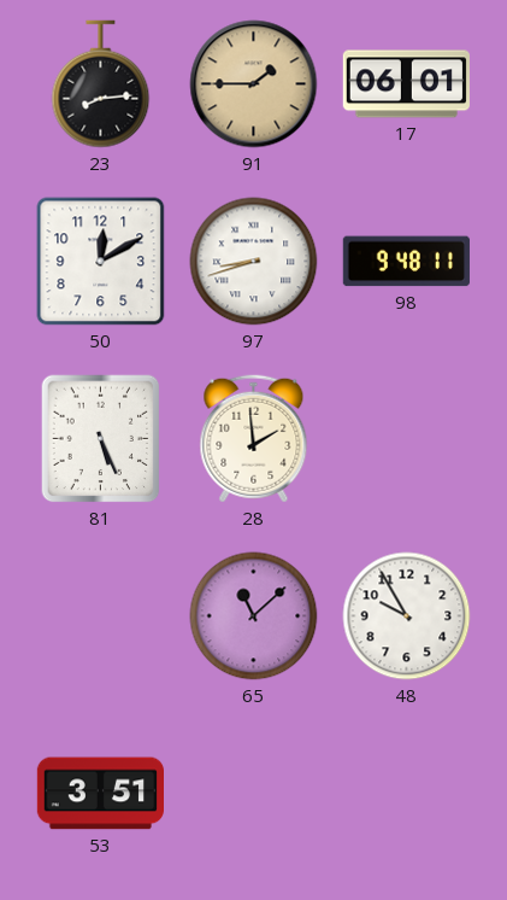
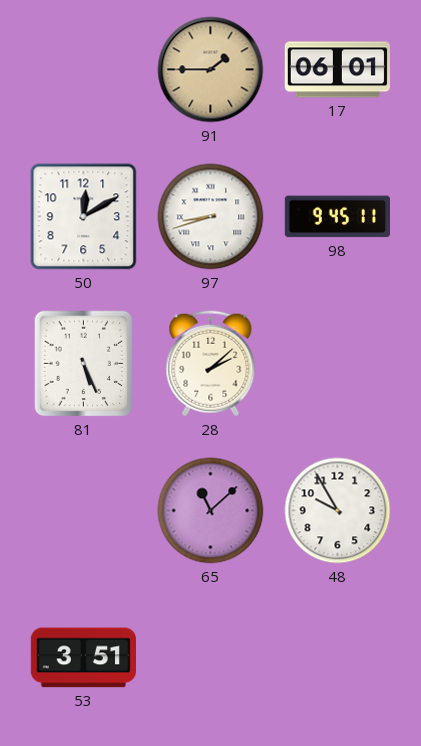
23: 8:14 -> none (101, 84)
98: 9:48 -> 9:45 (337, 217)
28: 1:59 -> 2:08 (211, 364)
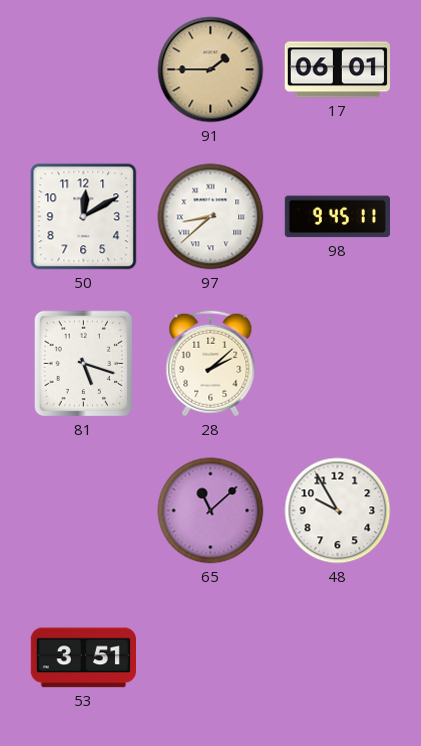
97: 8:42 -> 8:38 (211, 217)
81: 5:26 -> 5:18 (84, 364)
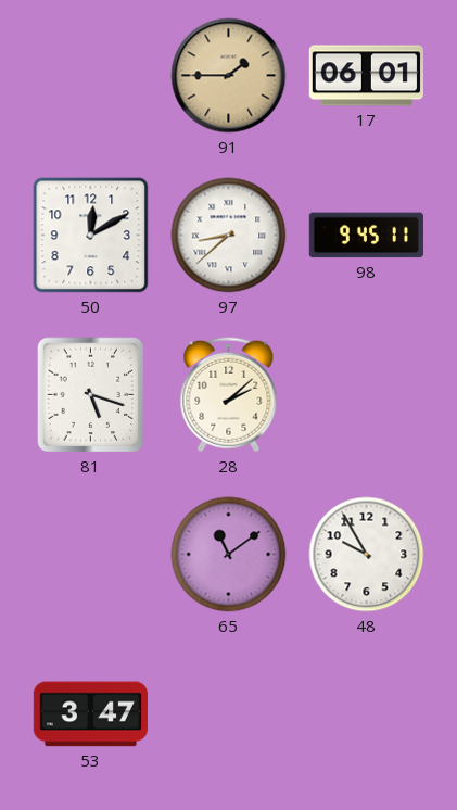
65: 11:08 -> 11:09 (229, 555)
53: 3:51 -> 3:47 (90, 714)
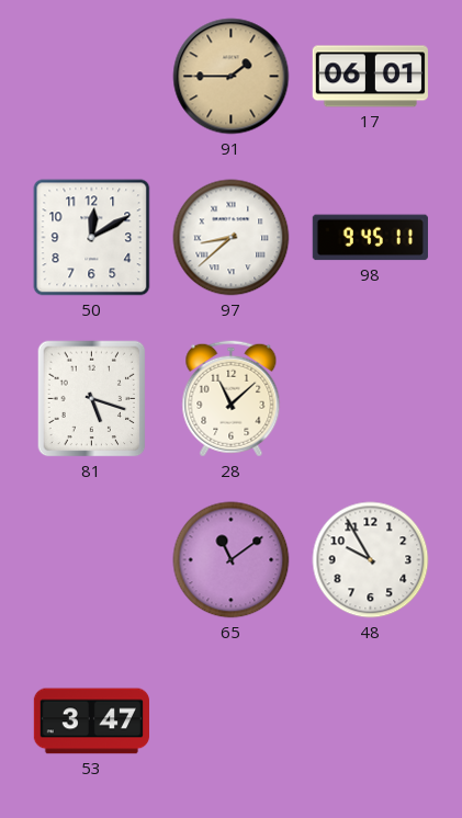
28: 2:08 -> 11:08 (232, 399)
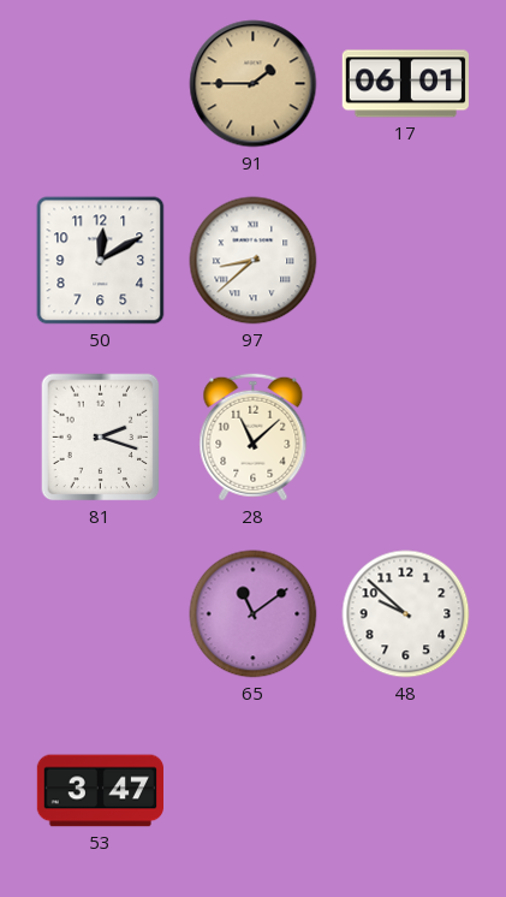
98: 9:45 -> none (370, 238)
81: 5:18 -> 2:18 (101, 438)
48: 9:55 -> 9:52 (406, 614)
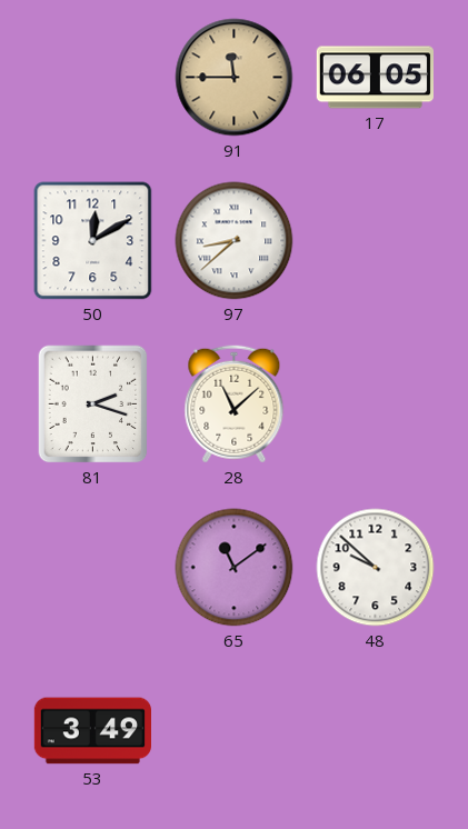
91: 1:45 -> 11:45 (235, 78)
17: 06:01 -> 06:05 (375, 78)
53: 3:47 -> 3:49 (92, 731)
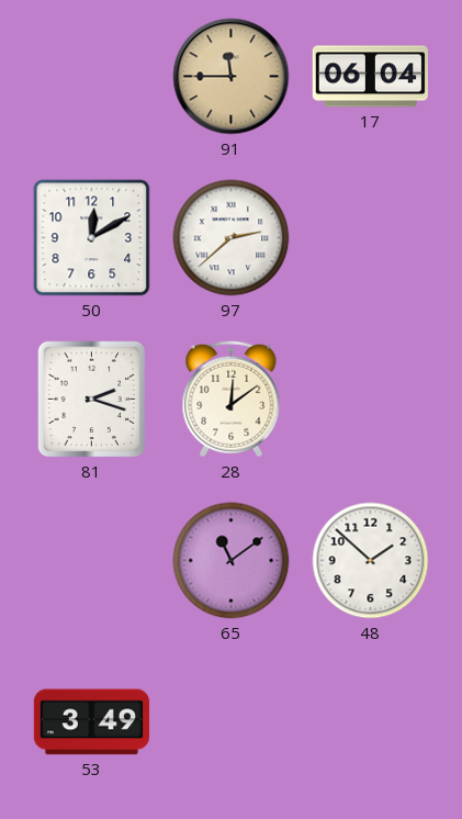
17: 06:05 -> 06:04 (370, 77)
97: 8:38 -> 2:38 (232, 238)
28: 11:08 -> 12:09 (232, 400)
48: 9:52 -> 1:52 (371, 561)
